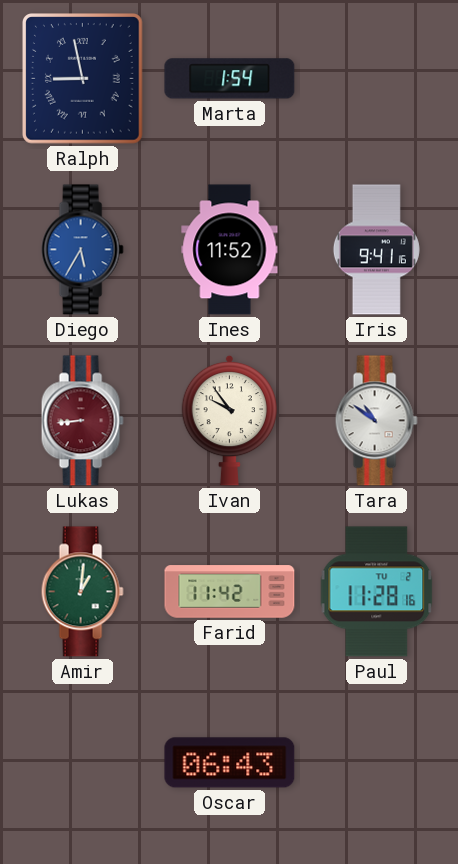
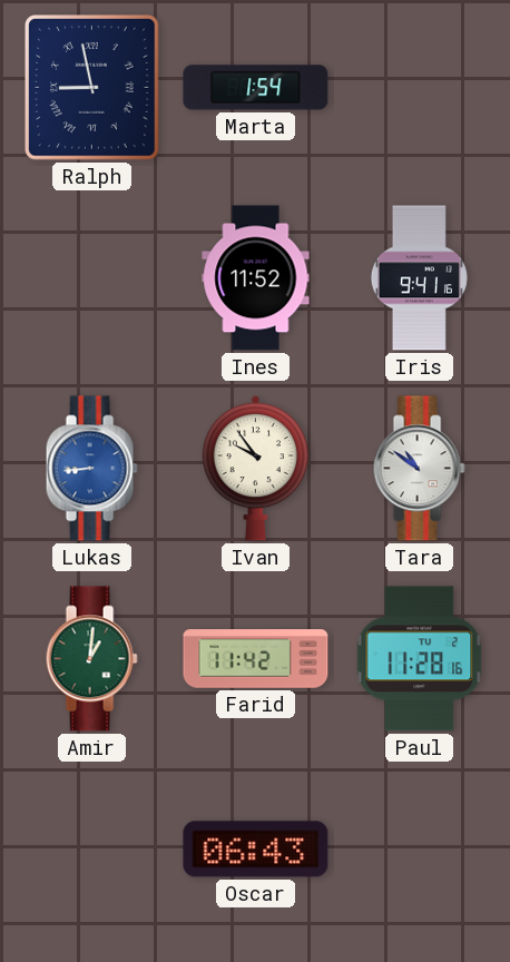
Diego: 5:35 -> none (82, 250)
Lukas dial: burgundy -> blue (91, 469)
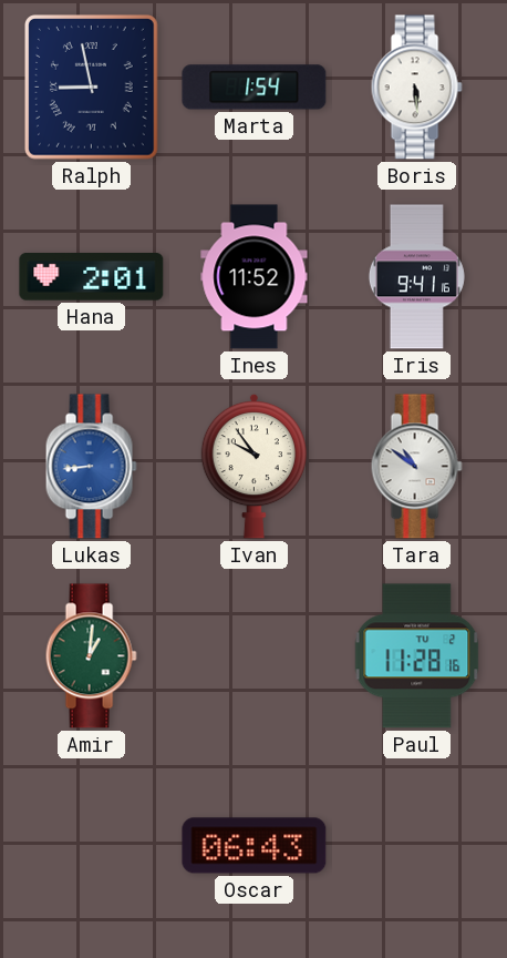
Boris: none -> 5:29 (416, 88)
Hana: none -> 2:01 (92, 277)
Farid: 11:42 -> none (256, 659)
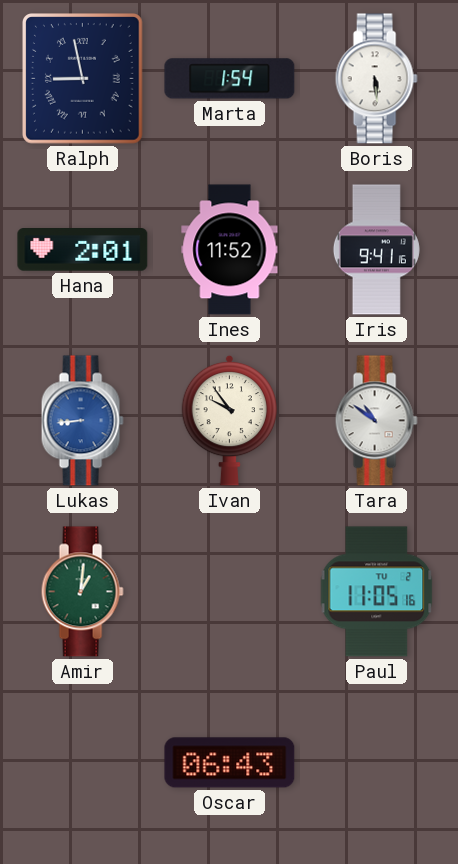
Paul: 11:28 -> 11:05 (377, 592)
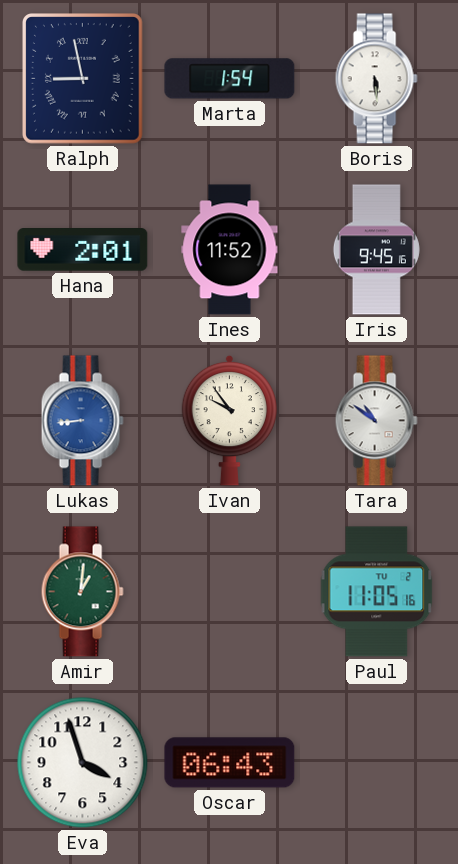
Iris: 9:41 -> 9:45 (376, 250)
Eva: none -> 3:57 (83, 763)
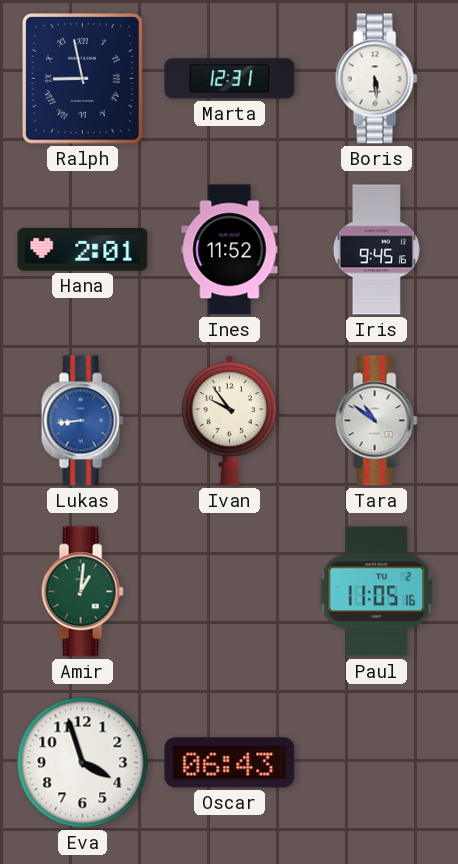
Marta: 1:54 -> 12:31 (230, 79)
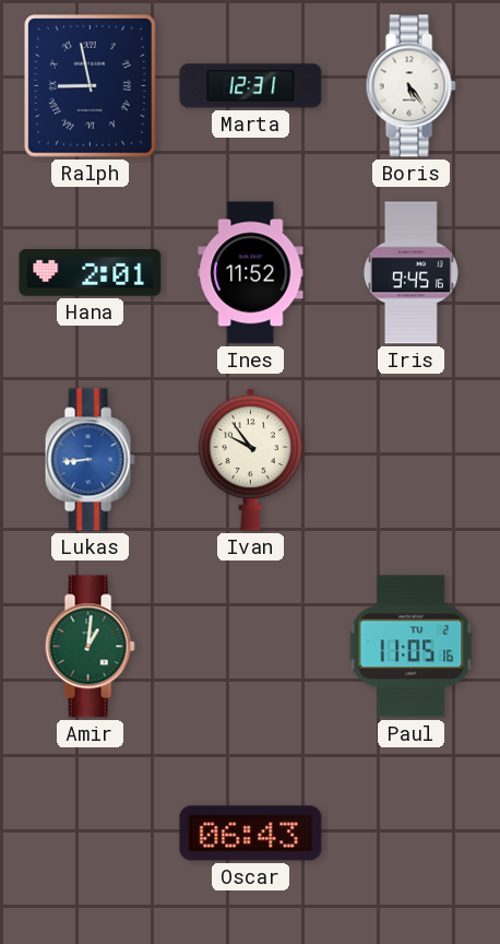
Boris: 5:29 -> 5:24 (410, 86)
Tara: 10:51 -> none (376, 421)
Eva: 3:57 -> none (83, 763)
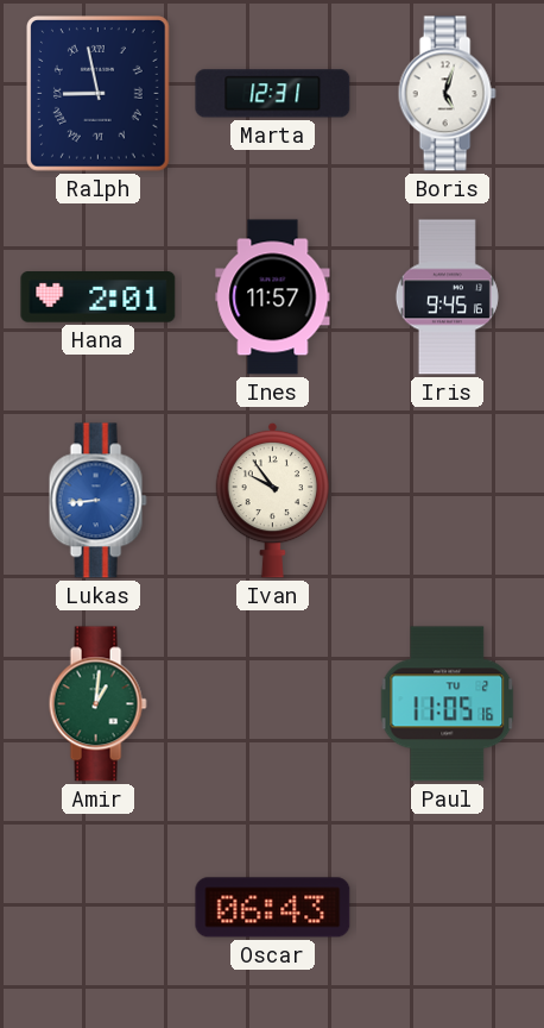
Boris: 5:24 -> 5:03 (447, 94)
Ines: 11:52 -> 11:57 (273, 297)
